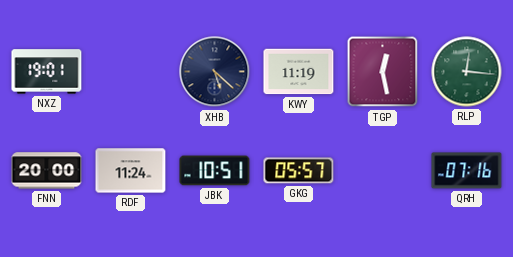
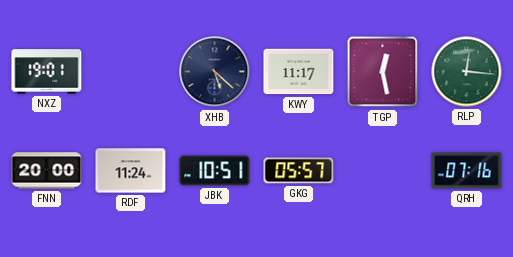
KWY: 11:19 -> 11:17 (299, 72)
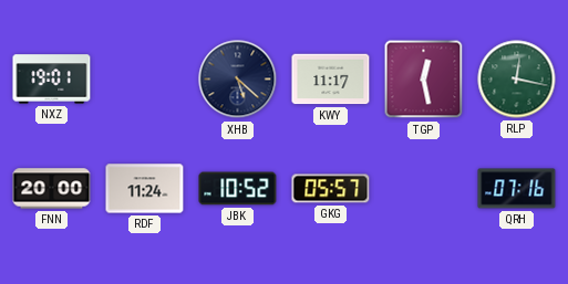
RLP: 12:16 -> 12:17 (517, 80)
JBK: 10:51 -> 10:52 (238, 189)
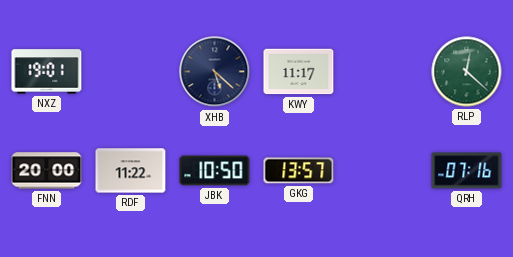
TGP: 12:28 -> none (424, 80)
RLP: 12:17 -> 12:22 (467, 72)
RDF: 11:24 -> 11:22 (131, 171)
JBK: 10:52 -> 10:50 (215, 171)
GKG: 05:57 -> 13:57 (299, 171)
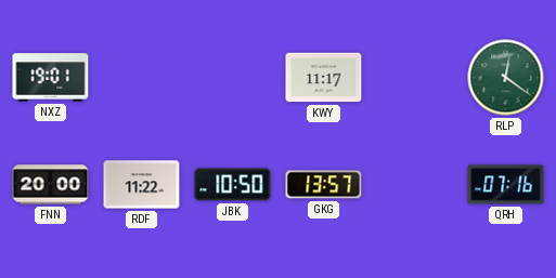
XHB: 5:22 -> none (215, 72)
RLP: 12:22 -> 12:21 (506, 78)
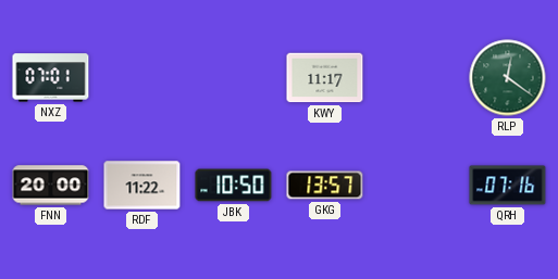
NXZ: 19:01 -> 07:01 (51, 78)
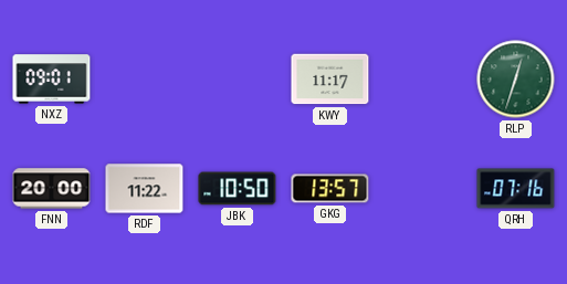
NXZ: 07:01 -> 09:01 (52, 80)
RLP: 12:21 -> 12:33 (516, 80)
